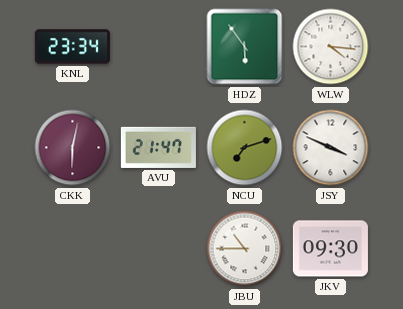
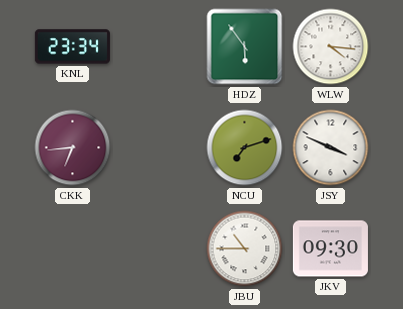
CKK: 6:02 -> 6:44 (73, 148)
AVU: 21:47 -> none (158, 147)
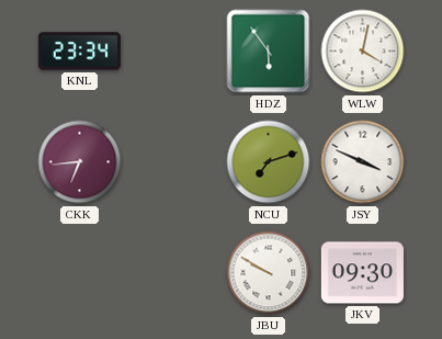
WLW: 4:16 -> 4:02 (363, 52)
JBU: 10:45 -> 9:50 (269, 273)
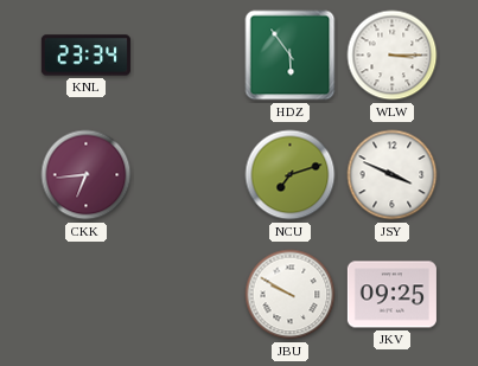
WLW: 4:02 -> 3:15 (393, 56)
JKV: 09:30 -> 09:25 (391, 295)
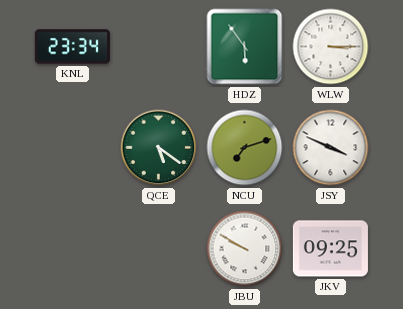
CKK: 6:44 -> none (87, 175)
QCE: none -> 5:21 (159, 148)
